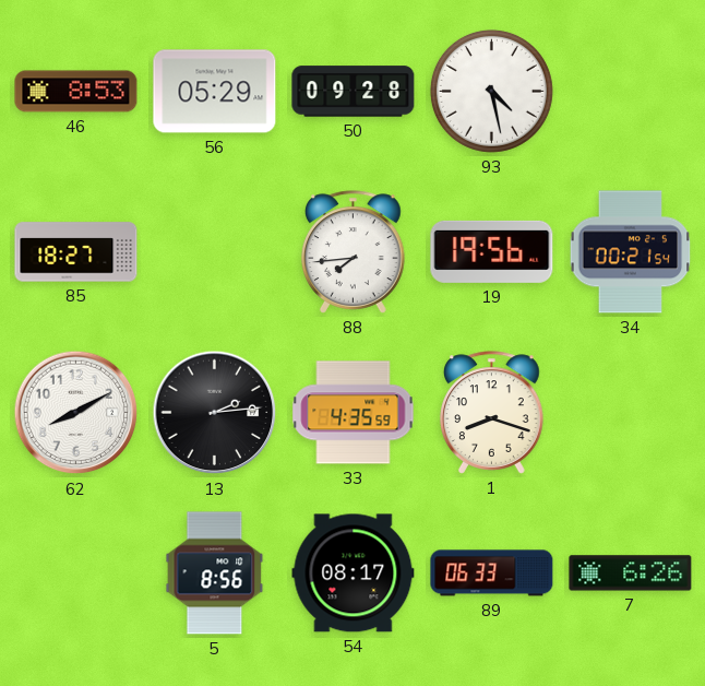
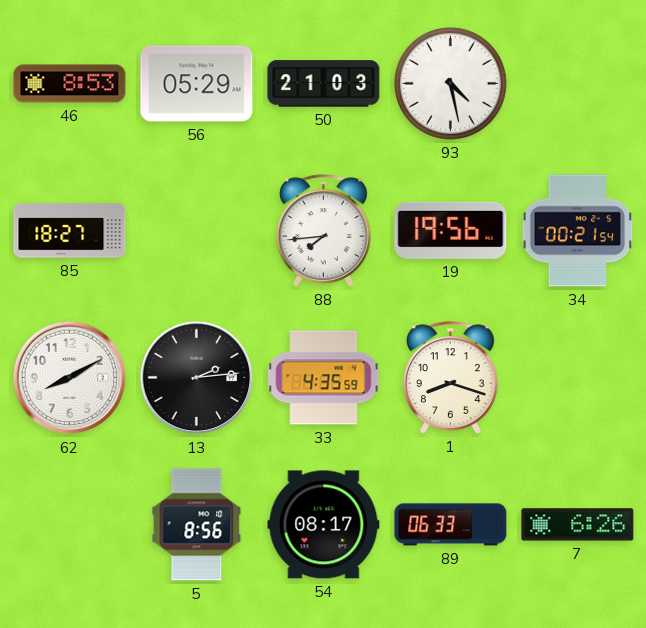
50: 09:28 -> 21:03 (324, 84)
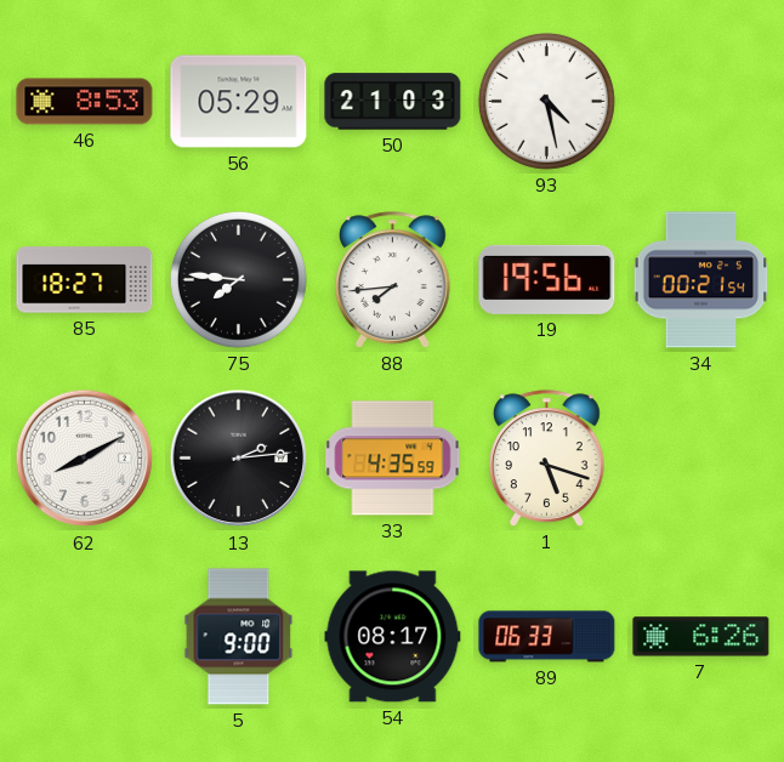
75: none -> 7:46 (238, 279)
1: 8:18 -> 5:18 (547, 459)
5: 8:56 -> 9:00 (239, 637)
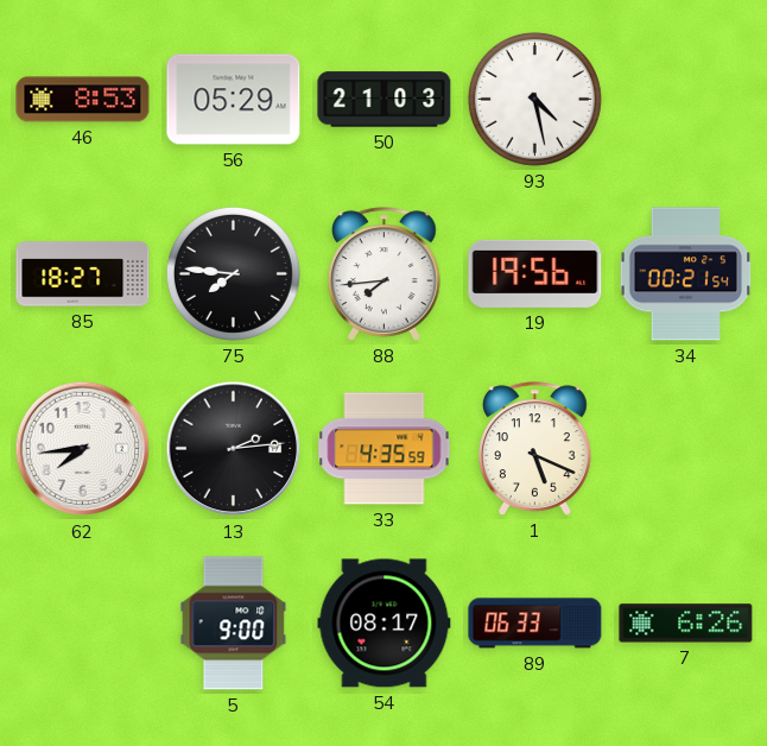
62: 8:10 -> 7:44 (83, 449)
1: 5:18 -> 5:19 (535, 449)
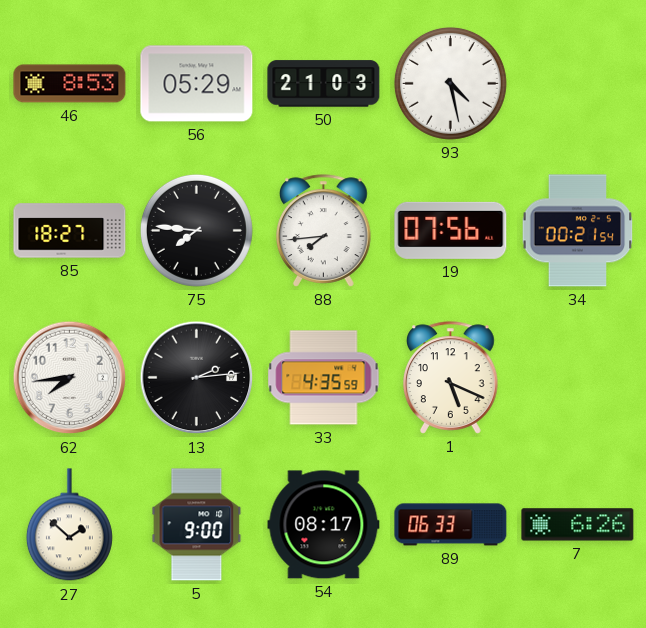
19: 19:56 -> 07:56 (451, 230)
27: none -> 1:52 (69, 525)
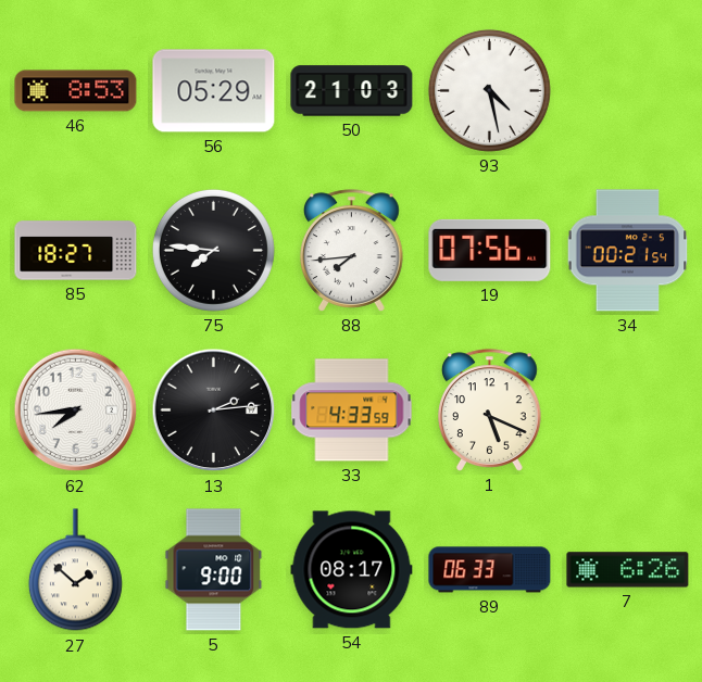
33: 4:35 -> 4:33 (352, 411)
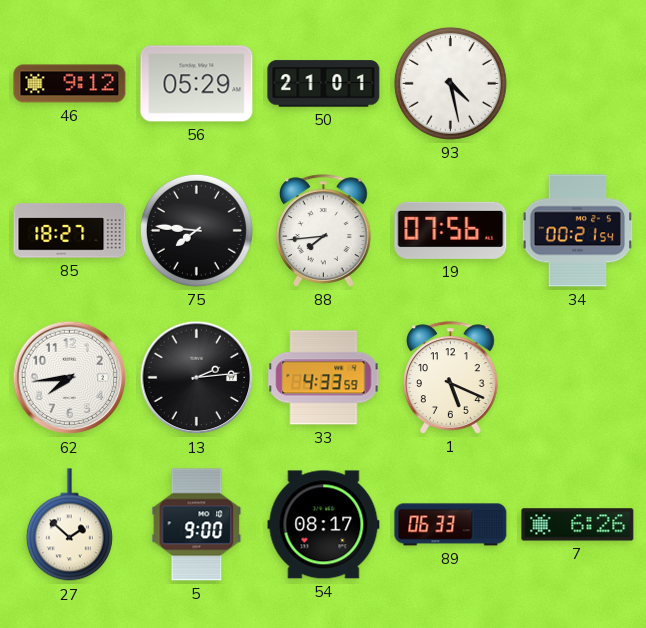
46: 8:53 -> 9:12 (70, 84)
50: 21:03 -> 21:01 (324, 84)
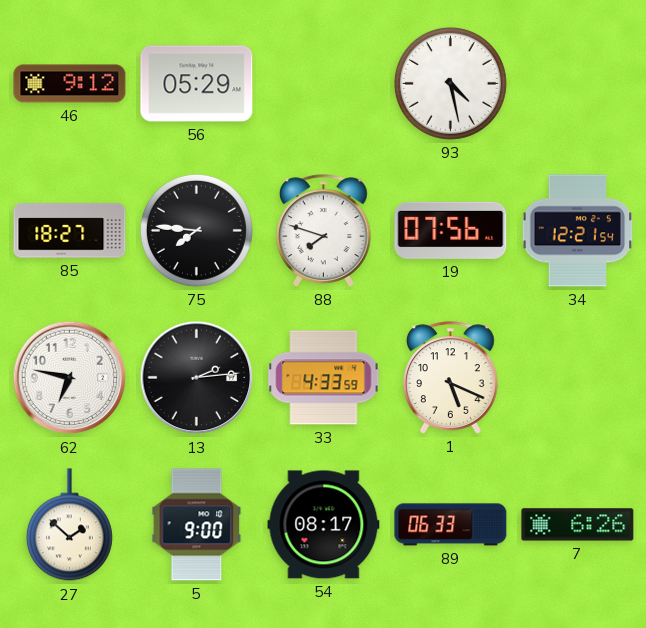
50: 21:01 -> none (324, 84)
88: 7:44 -> 7:48 (324, 231)
34: 00:21 -> 12:21 (578, 231)
62: 7:44 -> 6:47 (70, 378)
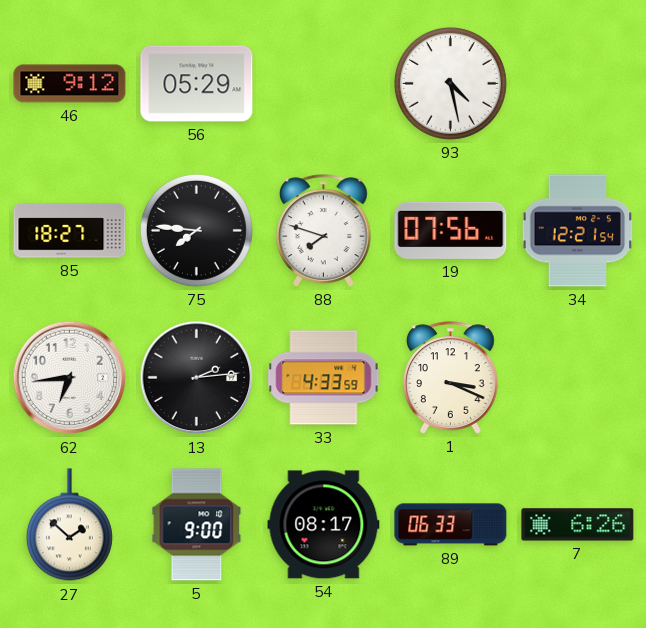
62: 6:47 -> 6:44 (70, 378)
1: 5:19 -> 3:19 (451, 378)
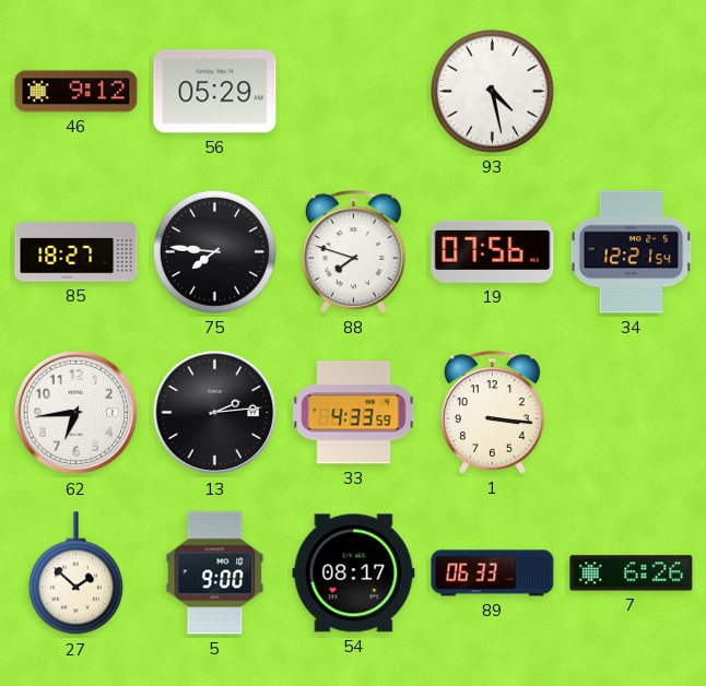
1: 3:19 -> 3:16 (493, 413)
